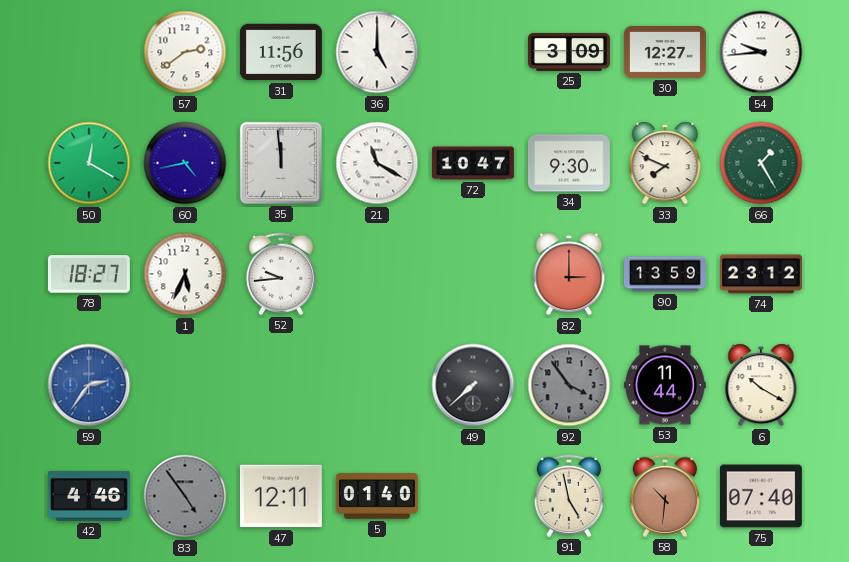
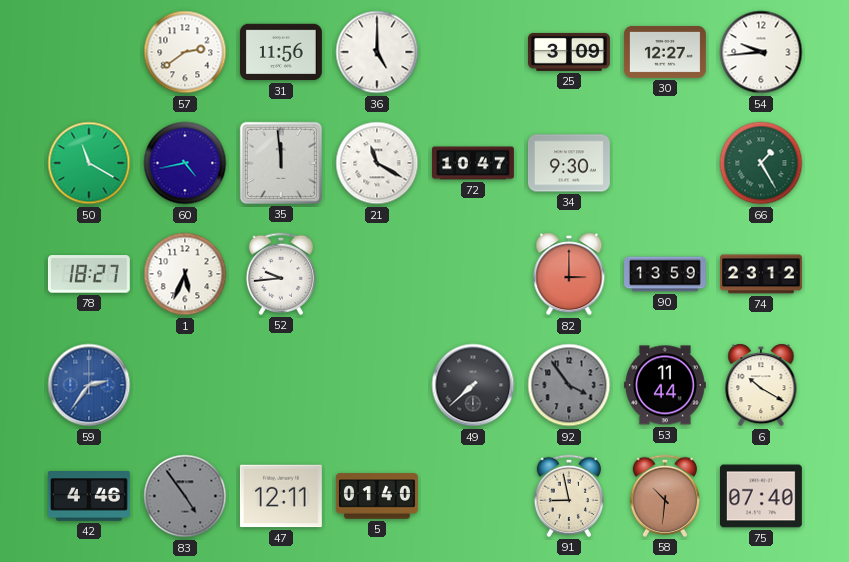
50: 12:20 -> 11:20 (89, 163)
33: 7:49 -> none (665, 163)
91: 4:58 -> 8:58 (568, 496)
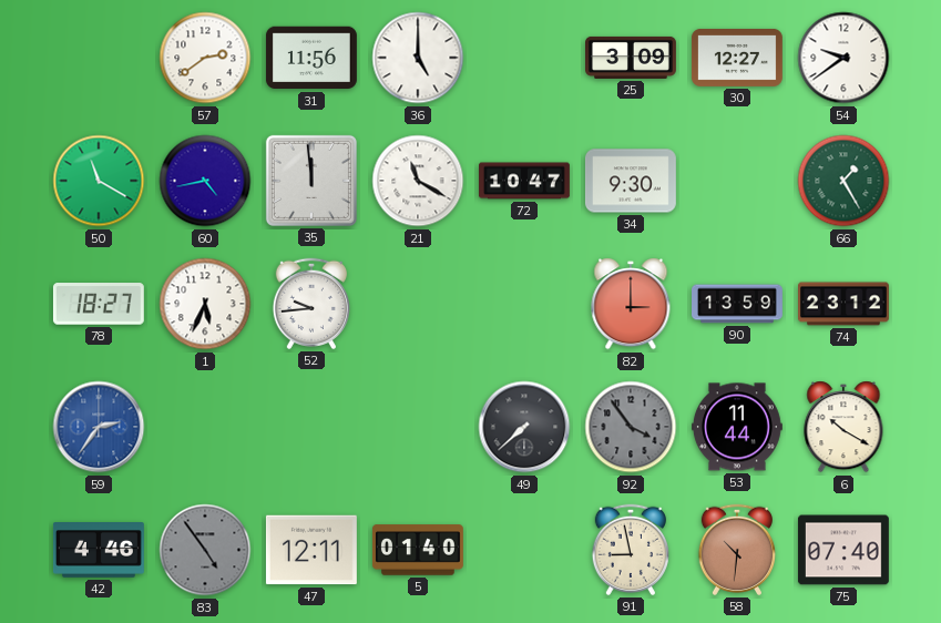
54: 9:44 -> 9:39 (843, 58)
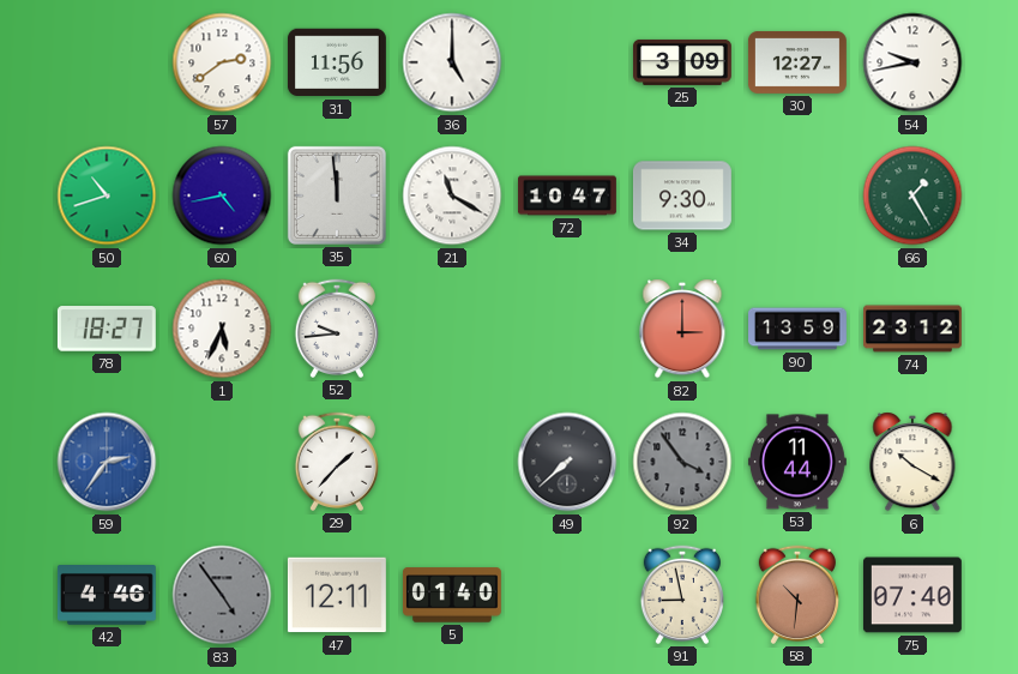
54: 9:39 -> 9:43 (912, 62)
50: 11:20 -> 10:42 (107, 195)
29: none -> 1:37 (336, 462)
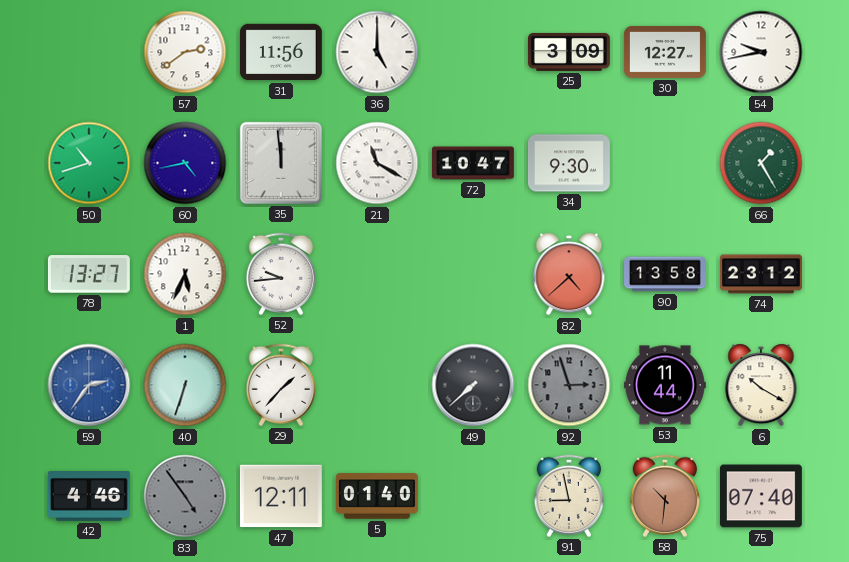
78: 18:27 -> 13:27 (89, 274)
82: 3:00 -> 4:38 (569, 274)
90: 13:59 -> 13:58 (666, 274)
40: none -> 6:33 (185, 385)
92: 3:54 -> 2:57 (569, 385)
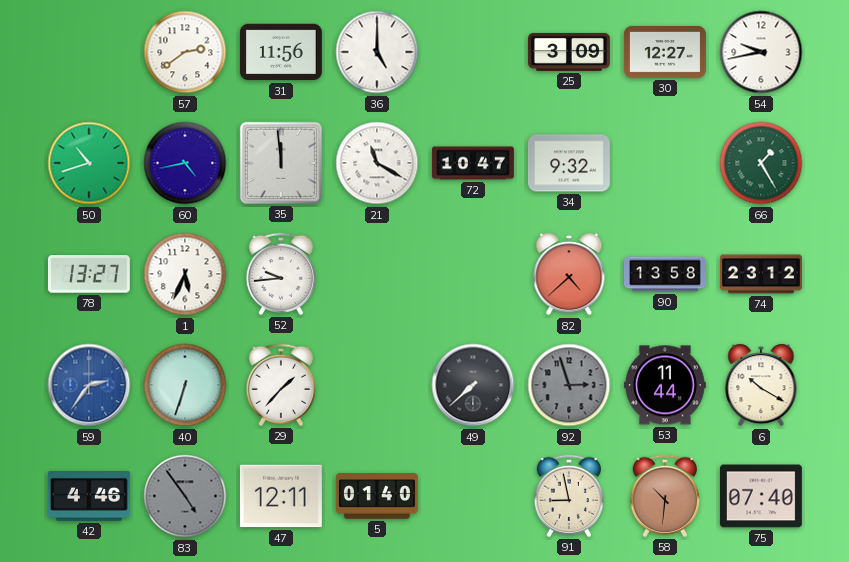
34: 9:30 -> 9:32 (569, 163)
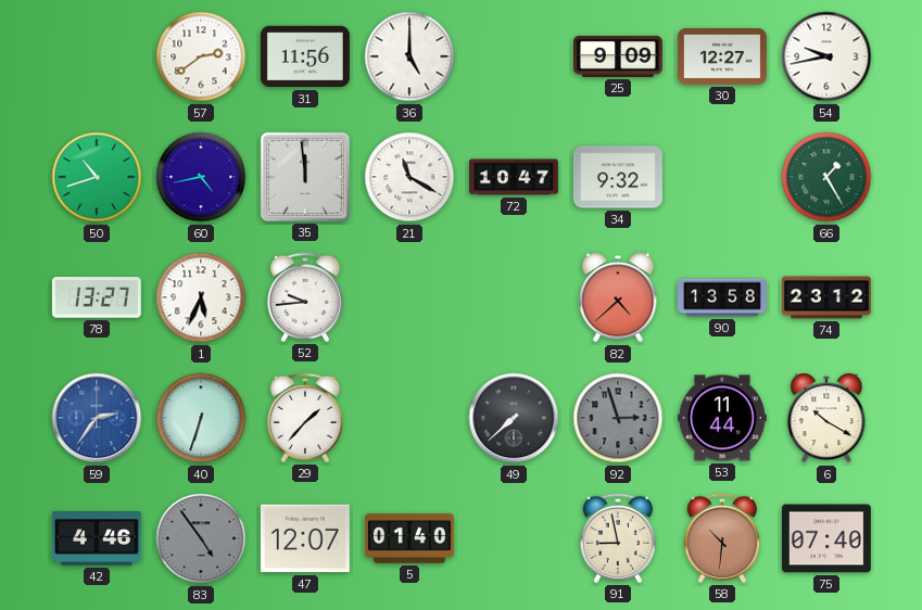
25: 3:09 -> 9:09 (619, 56)
47: 12:11 -> 12:07 (305, 538)
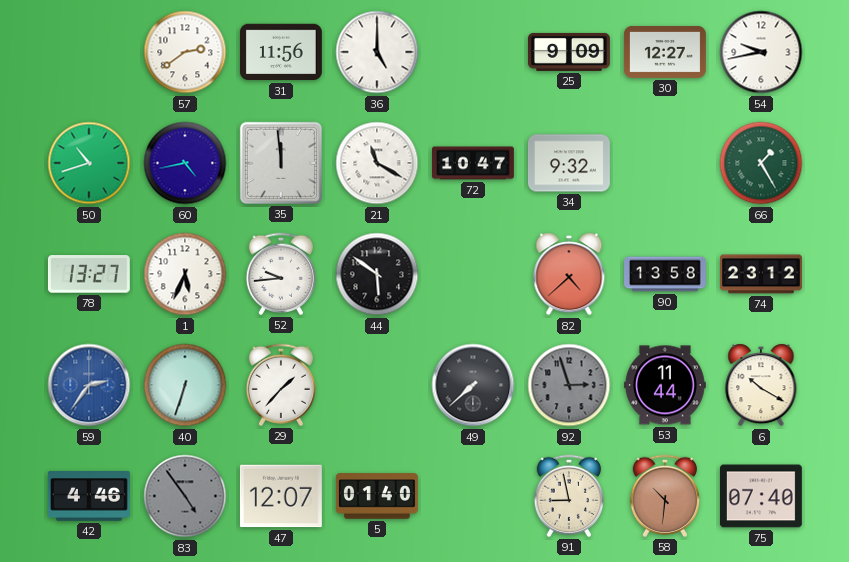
44: none -> 5:51 (377, 274)
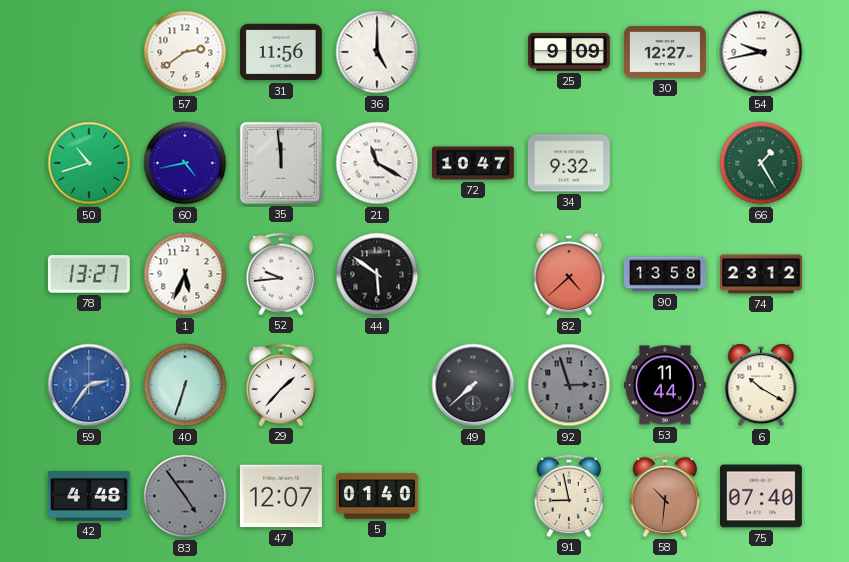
42: 4:46 -> 4:48 (89, 497)
